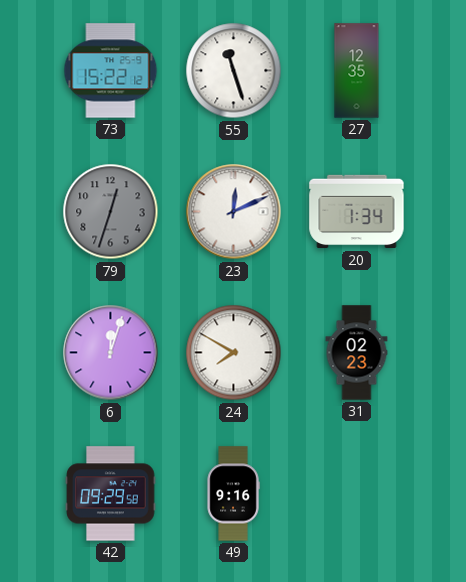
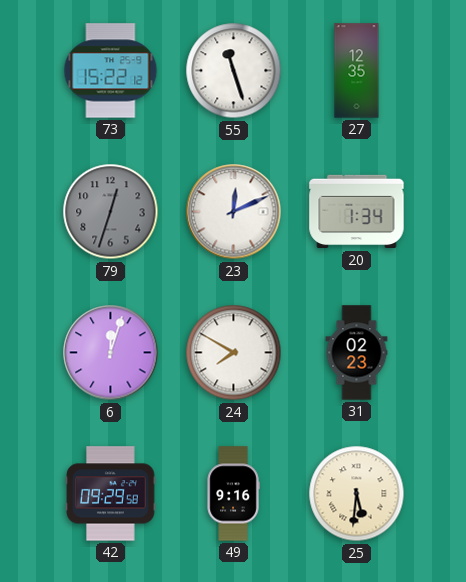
25: none -> 5:31 (357, 494)
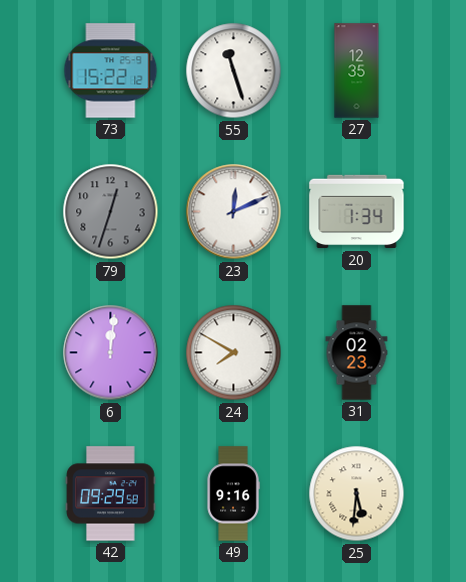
6: 12:03 -> 12:01 (111, 353)
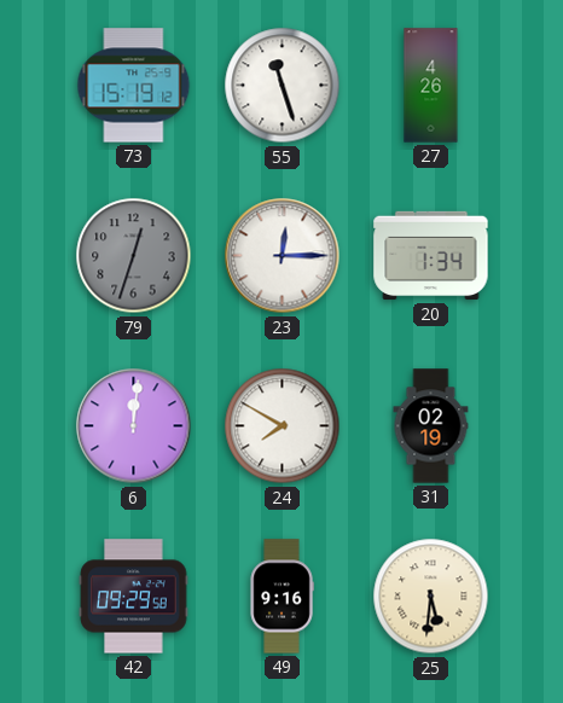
73: 15:22 -> 15:19 (134, 86)
27: 12:35 -> 4:26 (431, 86)
23: 12:11 -> 12:15 (283, 256)
31: 02:23 -> 02:19 (431, 426)
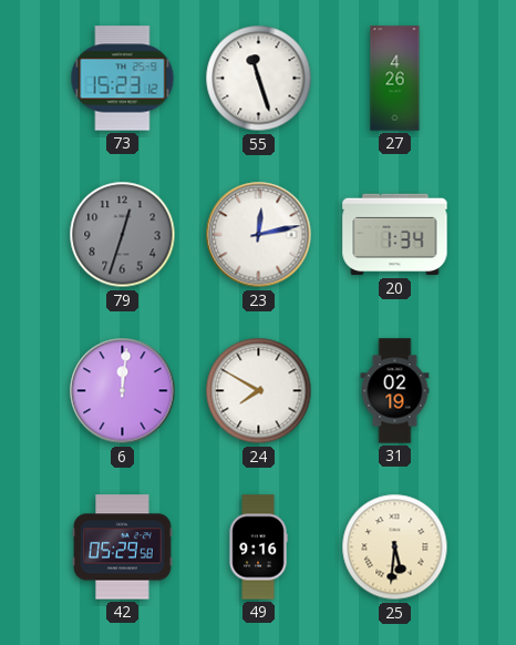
73: 15:19 -> 15:23 (123, 79)
23: 12:15 -> 12:13 (259, 235)
42: 09:29 -> 05:29 (123, 547)
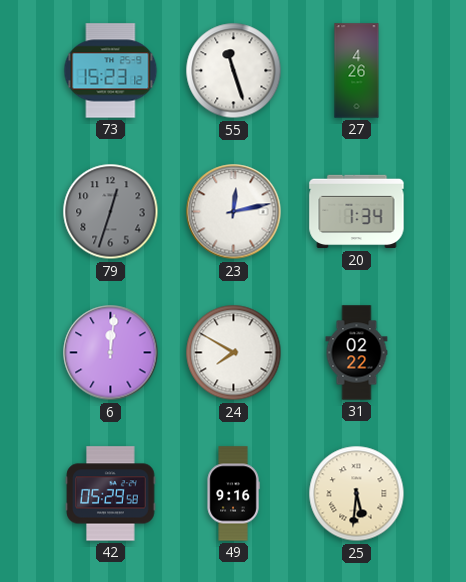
31: 02:19 -> 02:22 (357, 353)
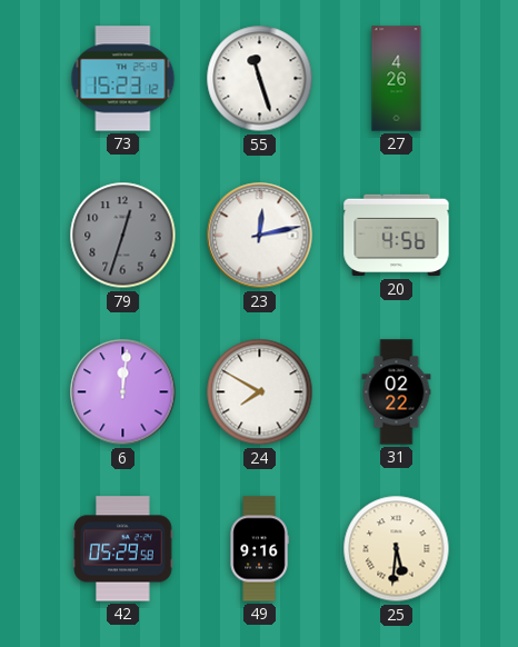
20: 1:34 -> 4:56 (397, 236)
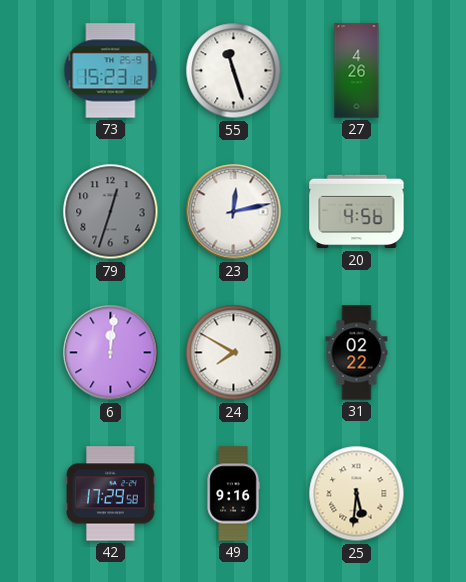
42: 05:29 -> 17:29 (111, 494)
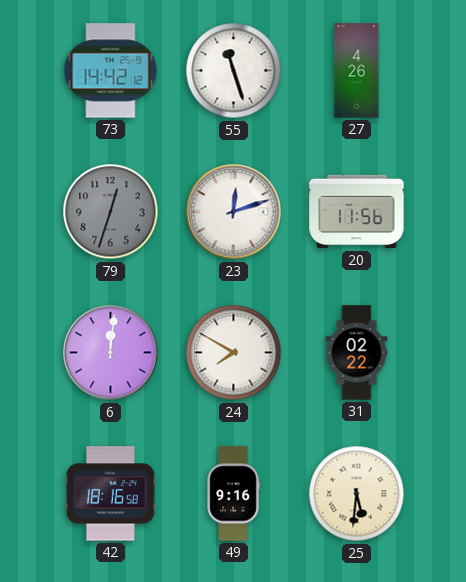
73: 15:23 -> 14:42 (111, 71)
23: 12:13 -> 12:12 (234, 212)
20: 4:56 -> 11:56 (357, 212)
42: 17:29 -> 18:16 (111, 494)
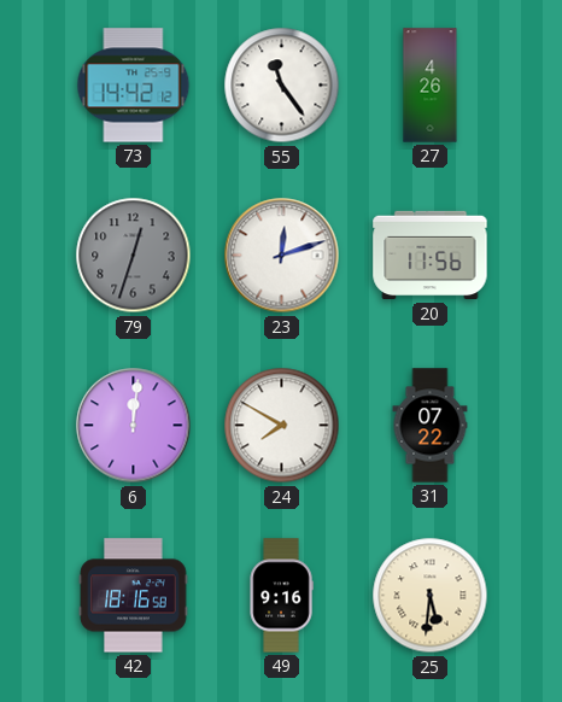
55: 11:27 -> 11:24 (282, 86)
31: 02:22 -> 07:22 (431, 426)
